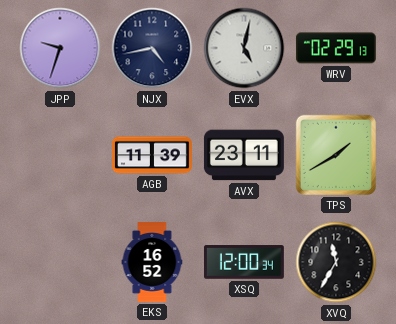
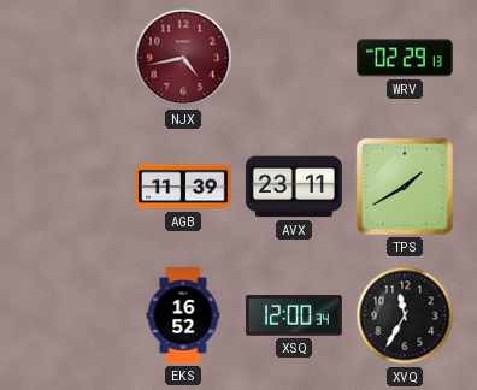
JPP: 9:33 -> none (60, 48)
NJX dial: navy -> burgundy (183, 58)
EVX: 5:02 -> none (244, 48)
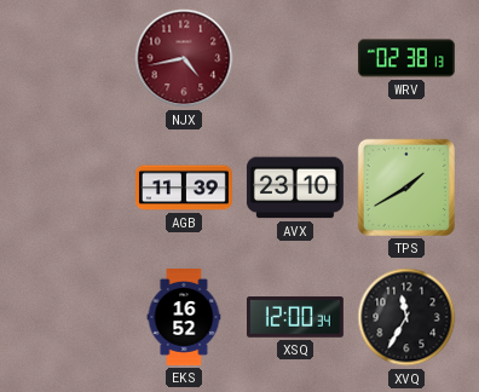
WRV: 02:29 -> 02:38 (406, 58)
AVX: 23:11 -> 23:10 (295, 188)
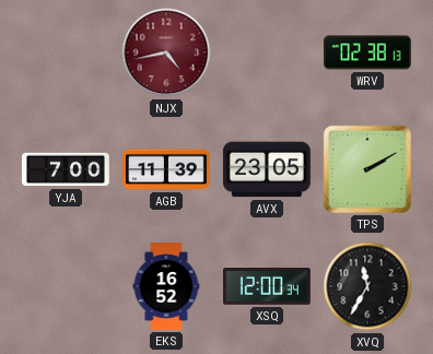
YJA: none -> 7:00 (66, 169)
AVX: 23:10 -> 23:05 (267, 169)
TPS: 1:40 -> 2:10 (367, 169)
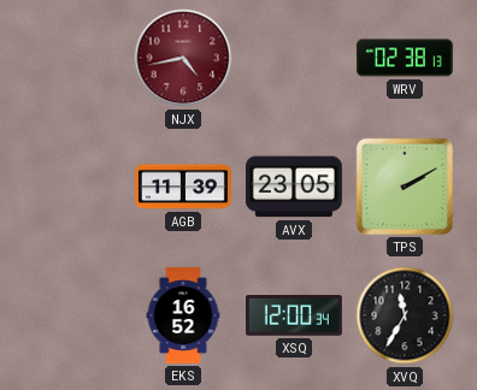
YJA: 7:00 -> none (66, 169)
